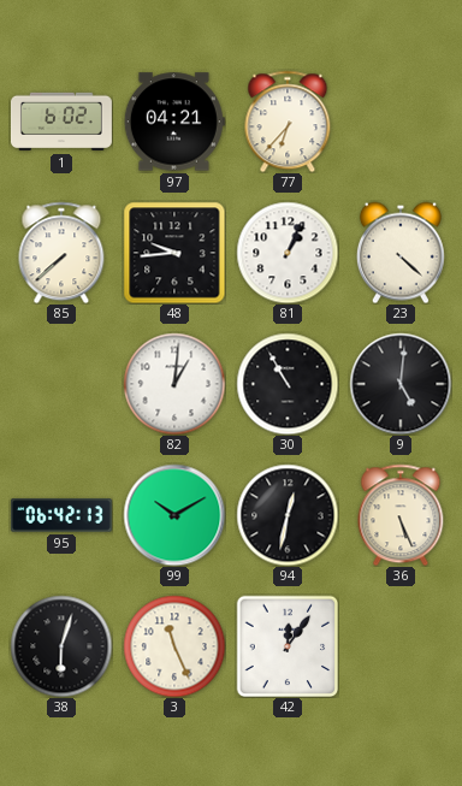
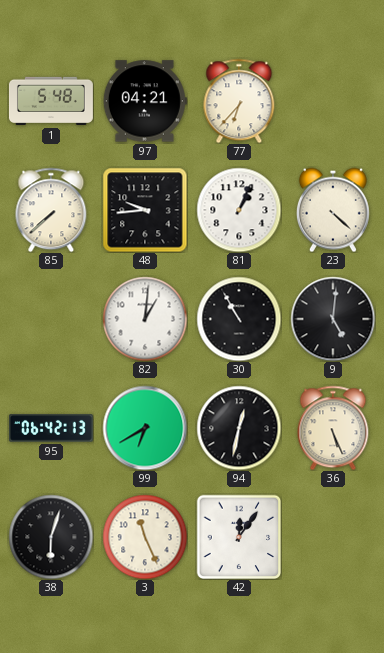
1: 6:02 -> 5:48 (51, 101)
99: 10:10 -> 6:40 (145, 428)
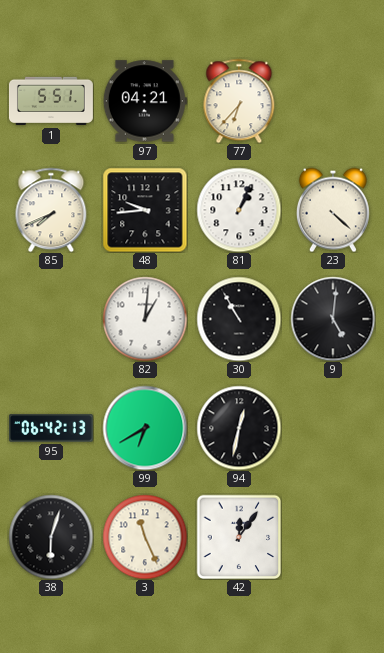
1: 5:48 -> 5:51 (51, 101)
85: 7:38 -> 7:41 (51, 210)
36: 5:26 -> none (333, 428)
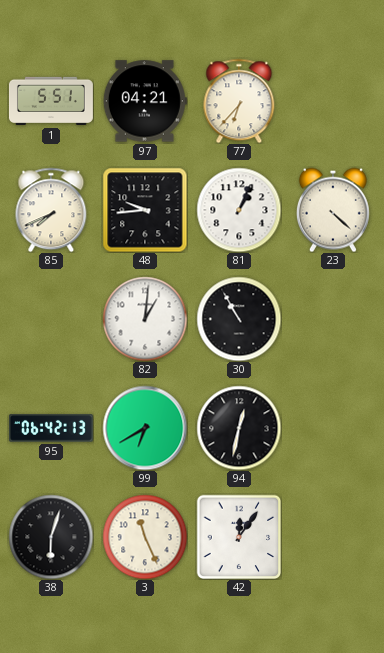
9: 5:01 -> none (333, 319)
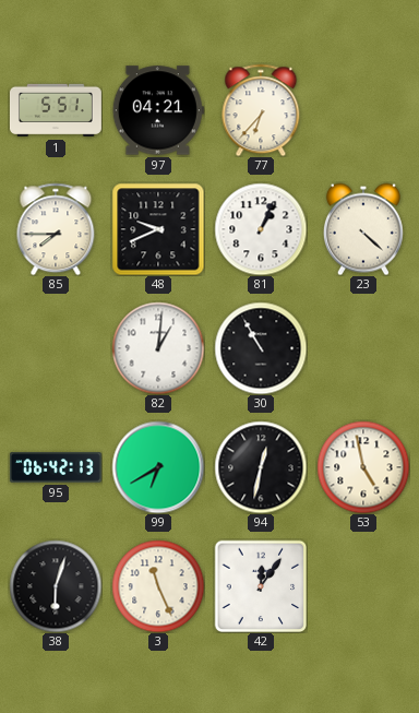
85: 7:41 -> 7:45 (56, 229)
48: 9:44 -> 9:41 (158, 229)
53: none -> 4:58 (363, 467)
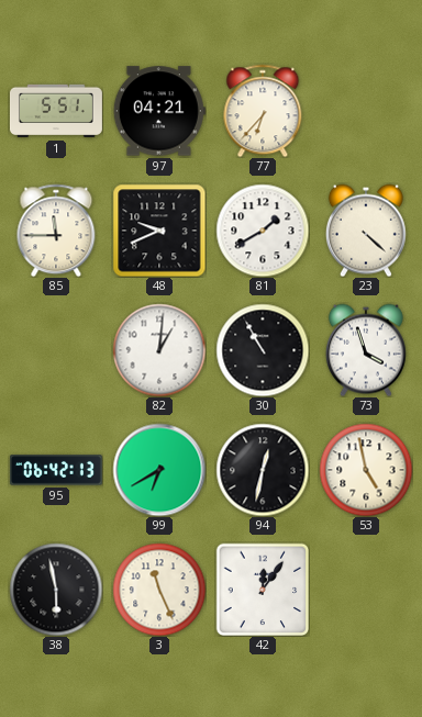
85: 7:45 -> 11:45 (56, 231)
81: 1:04 -> 1:40 (263, 231)
73: none -> 3:57 (366, 350)
38: 6:03 -> 5:58 (56, 590)
